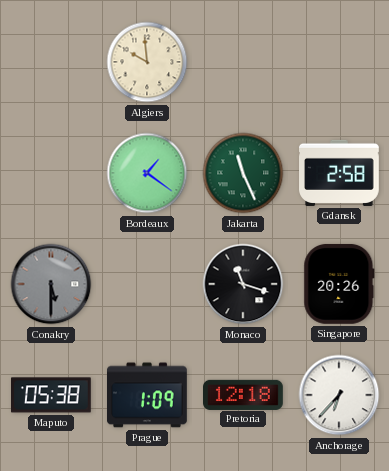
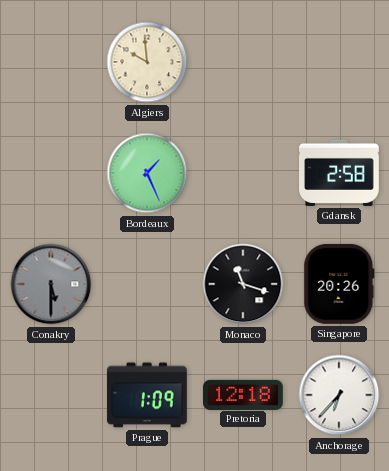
Bordeaux: 1:21 -> 1:26 (147, 173)
Jakarta: 11:26 -> none (243, 173)
Maputo: 05:38 -> none (52, 395)
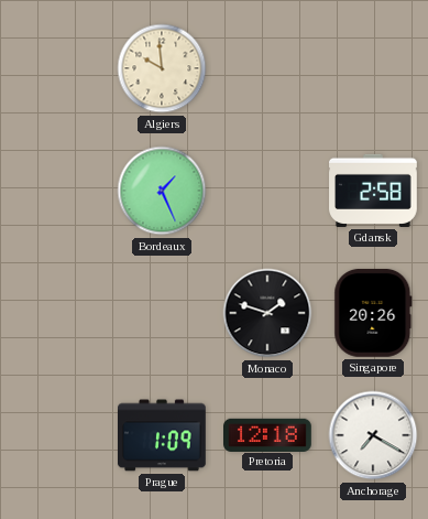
Conakry: 5:30 -> none (51, 284)
Monaco: 11:18 -> 1:48 (267, 313)
Anchorage: 6:37 -> 7:20 (373, 435)
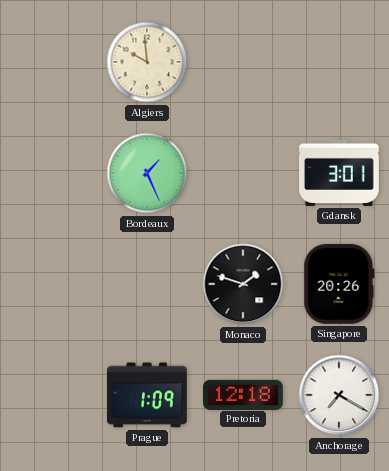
Gdansk: 2:58 -> 3:01 (339, 173)
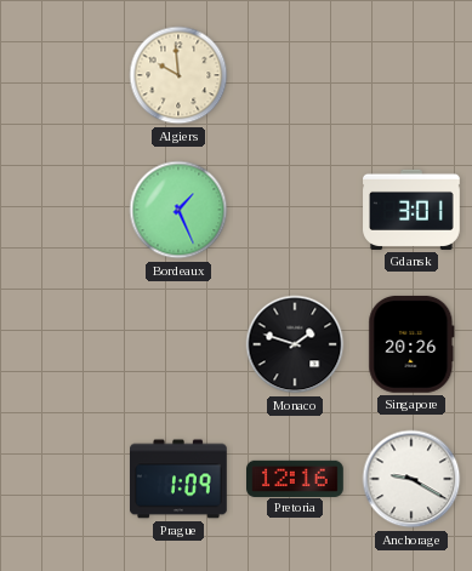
Pretoria: 12:18 -> 12:16 (296, 478)
Anchorage: 7:20 -> 9:20 (411, 479)
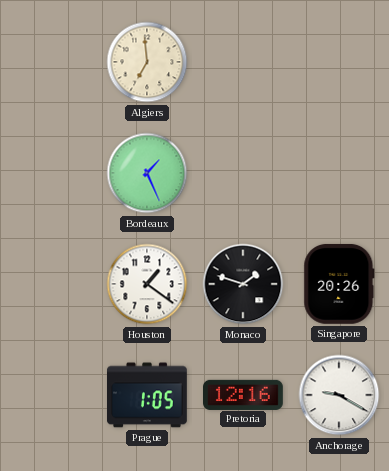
Algiers: 9:59 -> 6:59 (147, 62)
Gdansk: 3:01 -> none (411, 210)
Houston: none -> 1:21 (147, 284)
Prague: 1:09 -> 1:05 (148, 395)
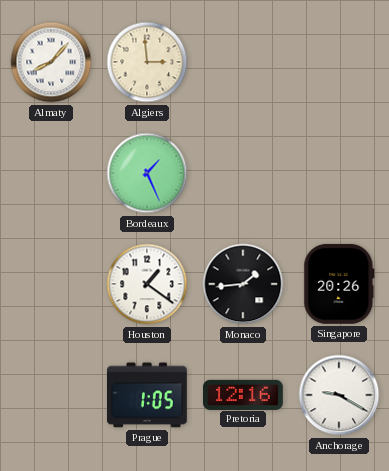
Almaty: none -> 8:07 (51, 62)
Algiers: 6:59 -> 2:59 (147, 62)
Monaco: 1:48 -> 1:44 (243, 284)
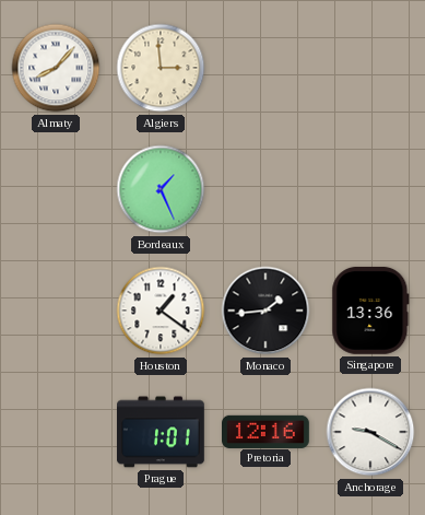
Singapore: 20:26 -> 13:36 (370, 311)
Prague: 1:05 -> 1:01 (162, 432)
